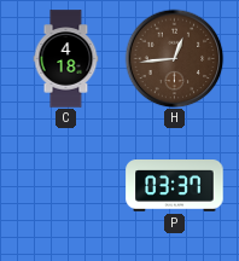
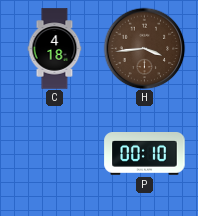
H: 12:44 -> 3:44 (144, 48)
P: 03:37 -> 00:10 (145, 154)
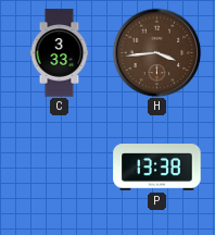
C: 4:18 -> 3:33 (60, 53)
P: 00:10 -> 13:38 (157, 168)
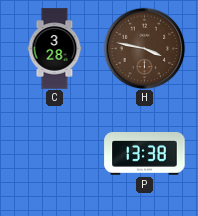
C: 3:33 -> 3:28 (55, 49)
H: 3:44 -> 3:47 (144, 48)
